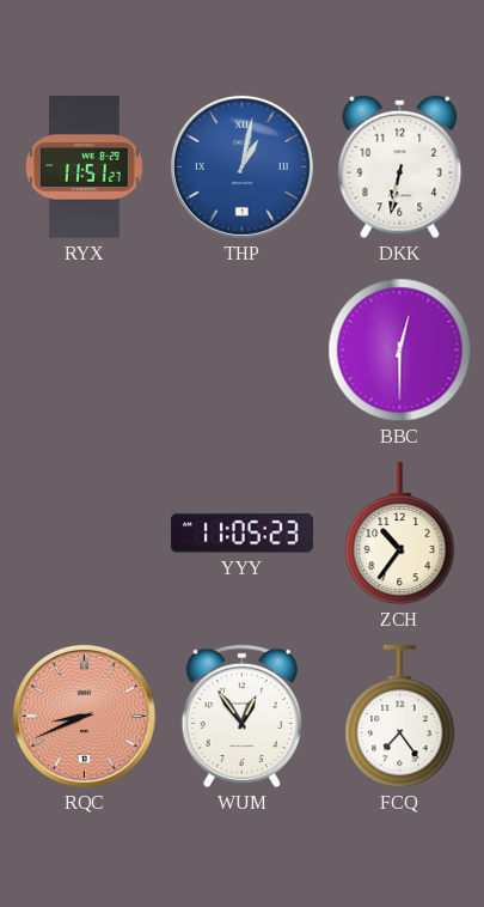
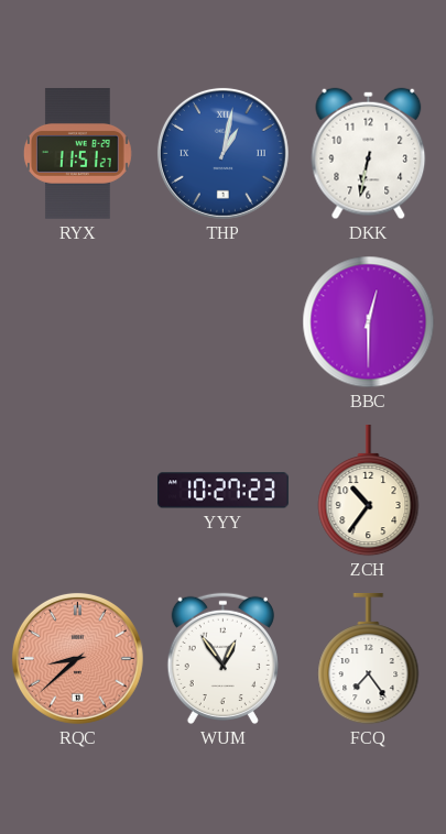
YYY: 11:05 -> 10:27 (224, 491)
RQC: 8:41 -> 8:38 (77, 658)
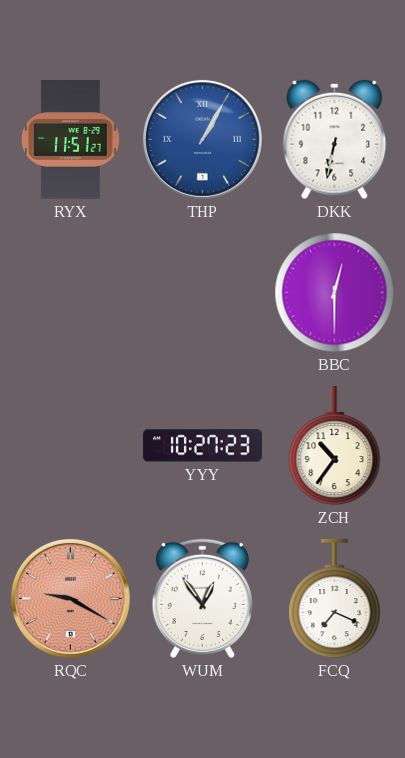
THP: 1:02 -> 1:05 (202, 139)
RQC: 8:38 -> 9:20 (70, 598)
FCQ: 7:24 -> 7:19 (335, 599)
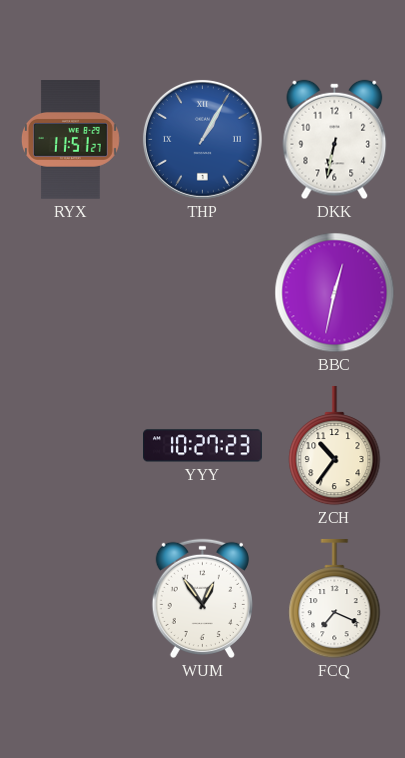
BBC: 12:30 -> 12:32 (335, 293)
RQC: 9:20 -> none (70, 598)
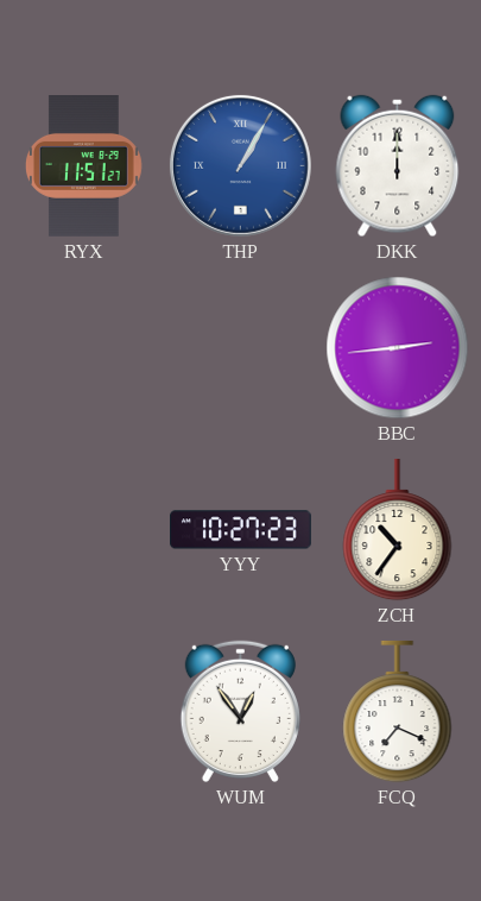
DKK: 6:32 -> 12:00 (398, 166)
BBC: 12:32 -> 2:44 (398, 348)
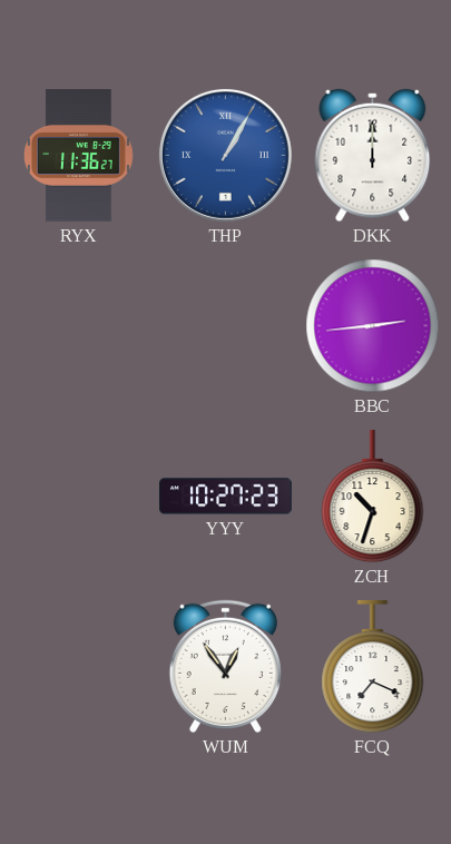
RYX: 11:51 -> 11:36 (78, 156)
ZCH: 10:36 -> 10:33 (373, 497)
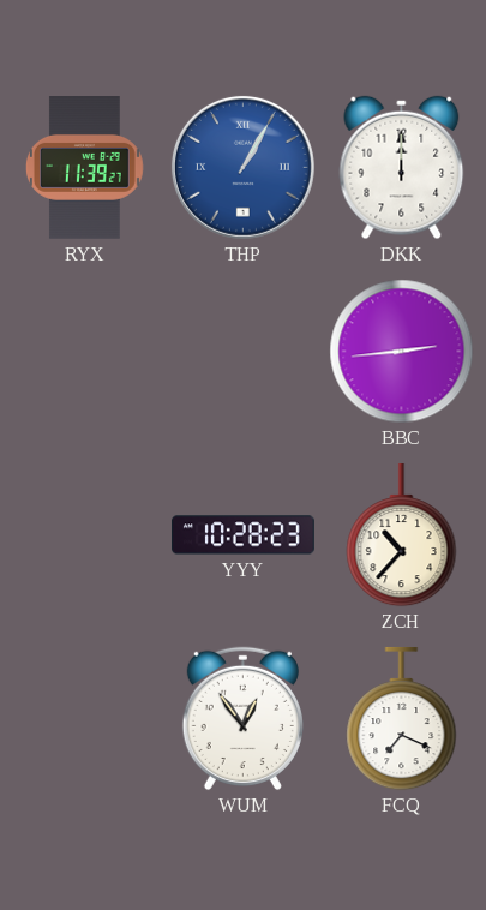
RYX: 11:36 -> 11:39 (84, 168)
YYY: 10:27 -> 10:28 (244, 535)
ZCH: 10:33 -> 10:37 (402, 535)
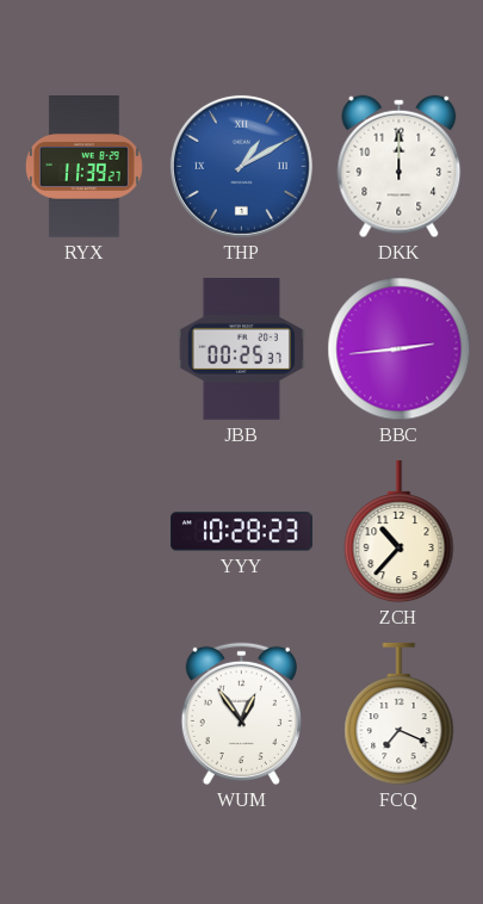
THP: 1:05 -> 1:10 (241, 166)
JBB: none -> 00:25 (241, 349)
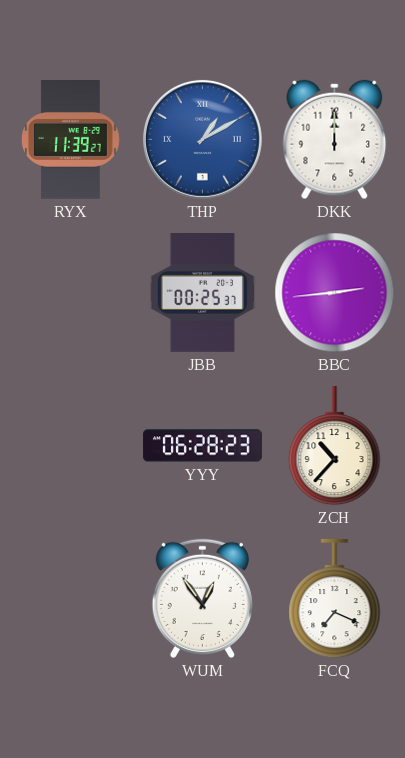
YYY: 10:28 -> 06:28 (203, 446)
